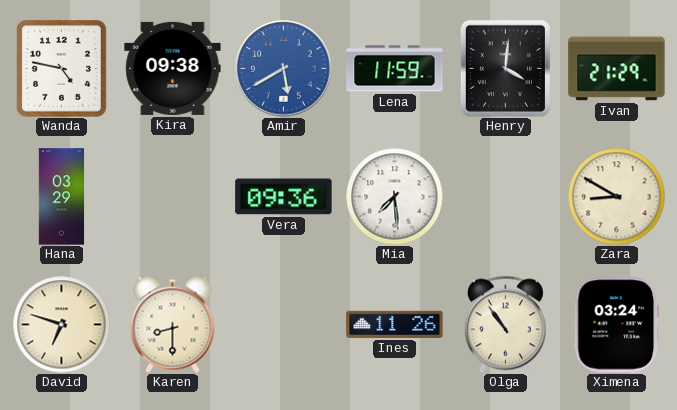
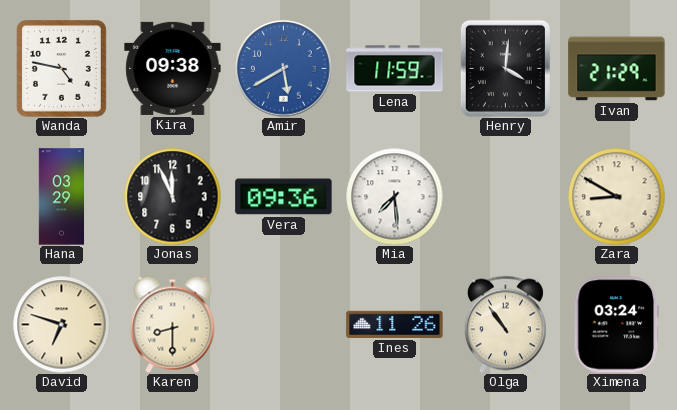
Jonas: none -> 11:56 (172, 196)
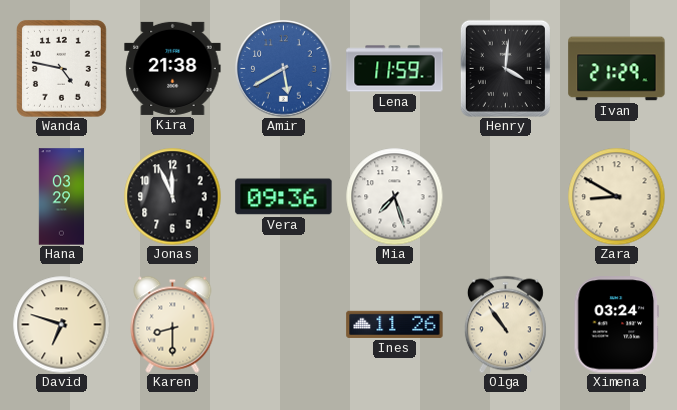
Kira: 09:38 -> 21:38 (173, 68)
Mia: 7:29 -> 7:27 (394, 196)
